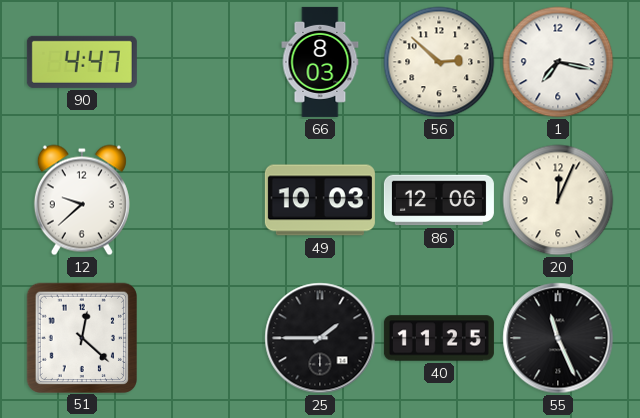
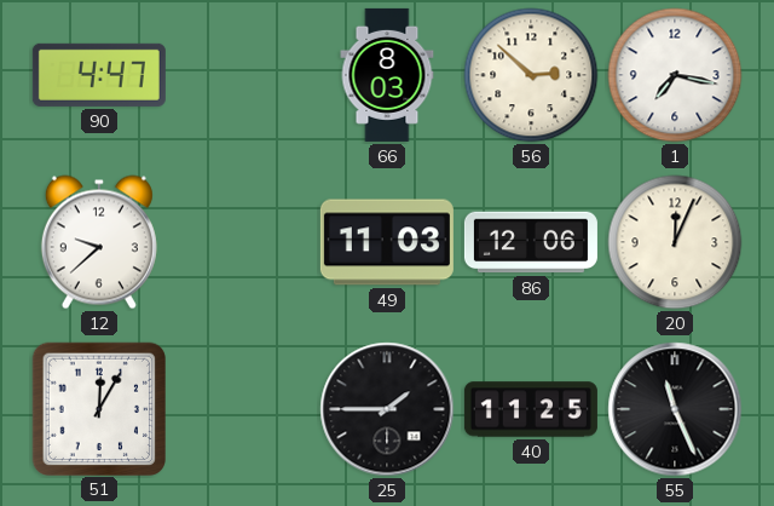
49: 10:03 -> 11:03 (387, 242)
51: 12:22 -> 12:05 (98, 408)
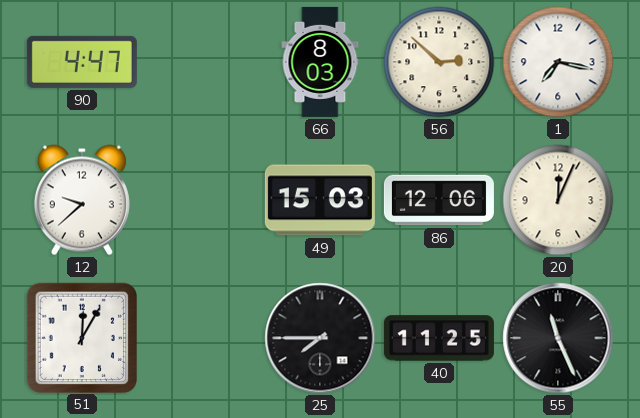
49: 11:03 -> 15:03 (320, 200)
25: 1:45 -> 7:45 (320, 338)
